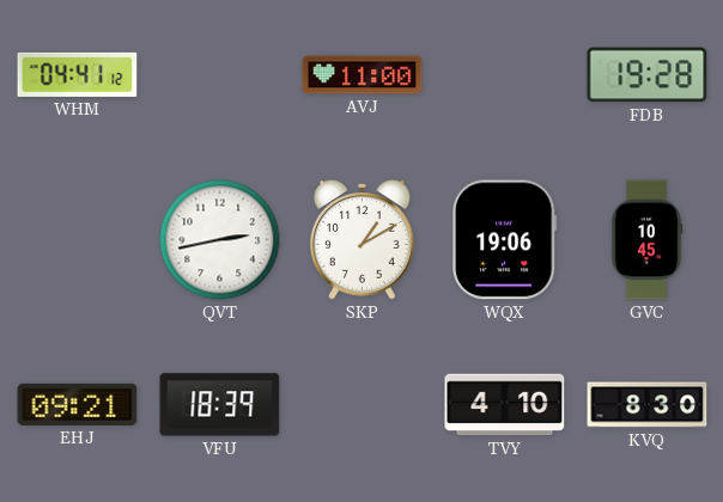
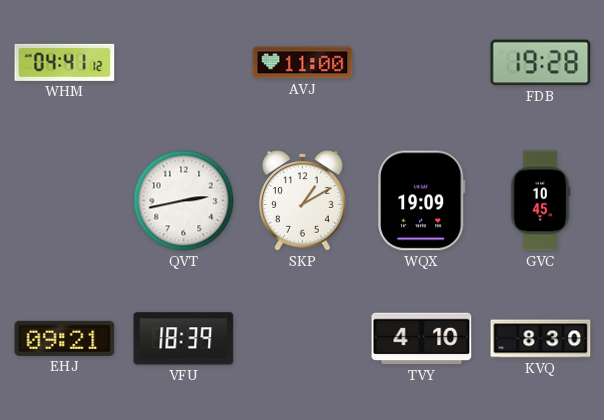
WQX: 19:06 -> 19:09 (422, 201)
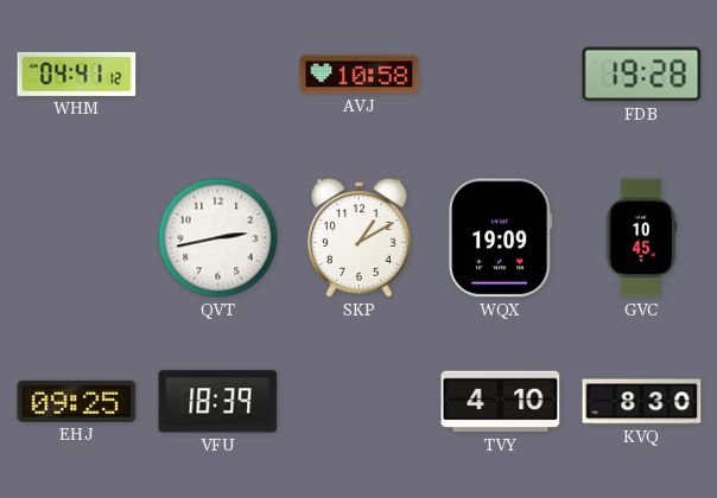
AVJ: 11:00 -> 10:58 (360, 75)
EHJ: 09:21 -> 09:25 (77, 401)
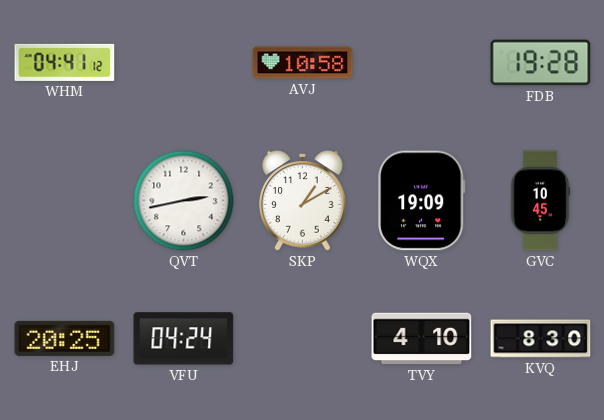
EHJ: 09:25 -> 20:25 (65, 338)
VFU: 18:39 -> 04:24 (184, 339)
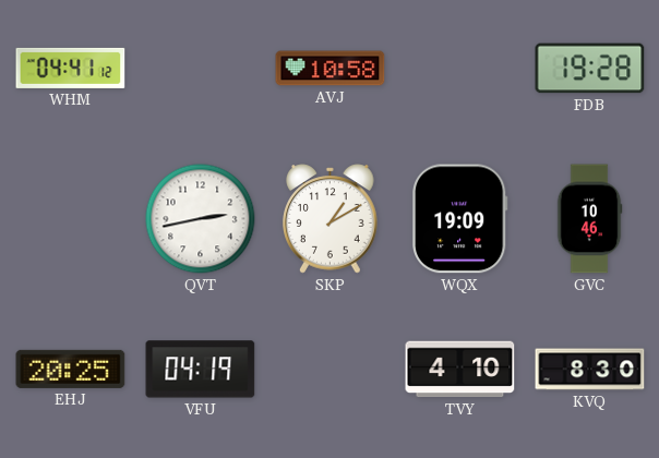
GVC: 10:45 -> 10:46 (589, 219)
VFU: 04:24 -> 04:19 (201, 370)
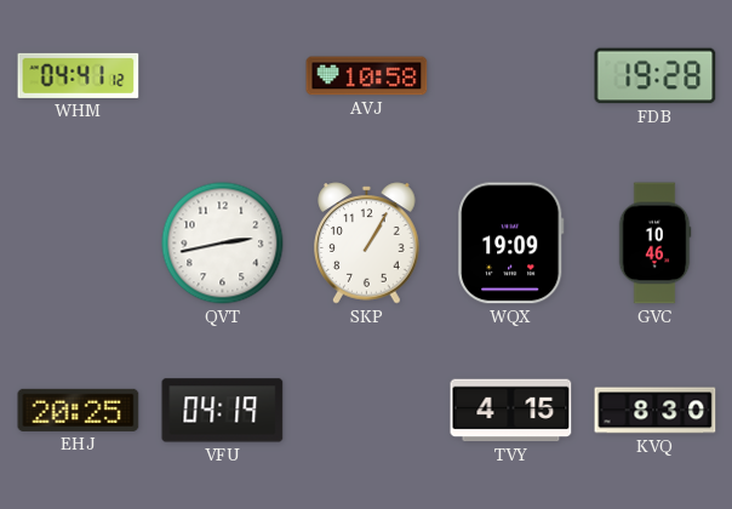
SKP: 1:10 -> 1:05 (367, 244)
TVY: 4:10 -> 4:15 (511, 411)
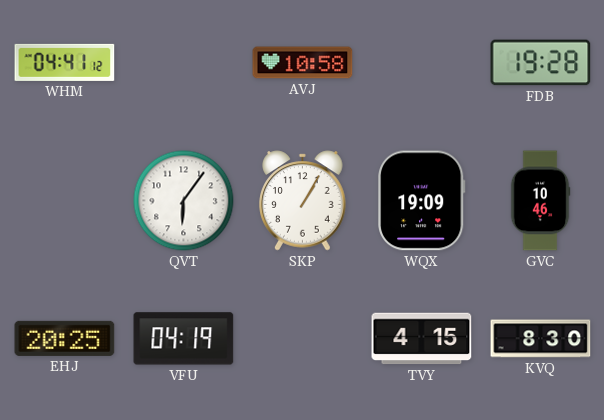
QVT: 2:43 -> 6:06 (184, 201)
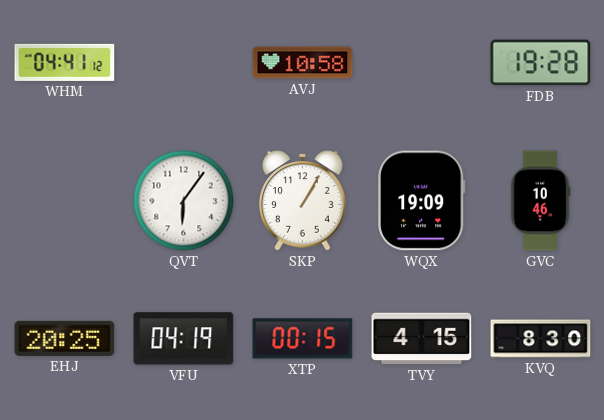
XTP: none -> 00:15 (303, 339)
